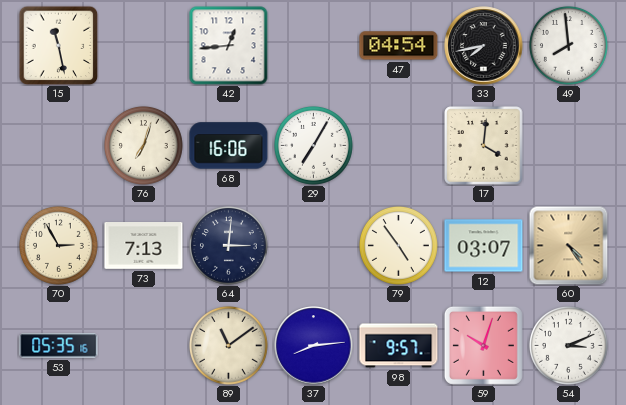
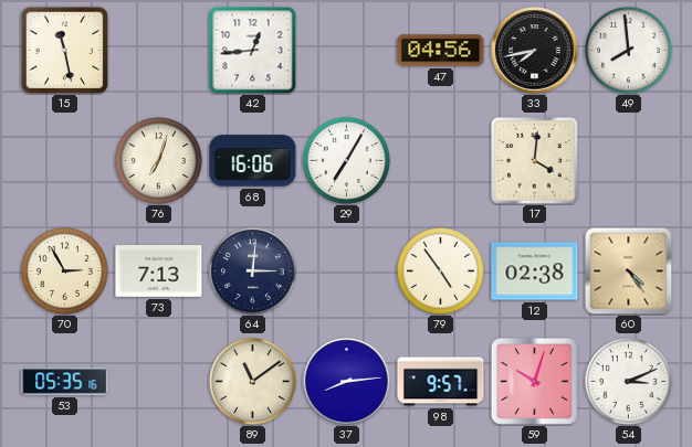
47: 04:54 -> 04:56 (441, 51)
12: 03:07 -> 02:38 (535, 272)
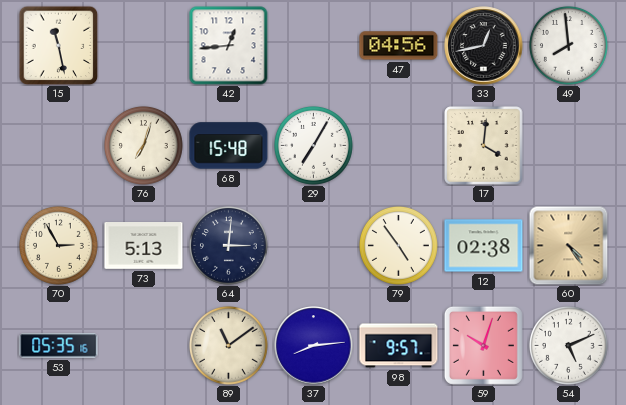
33: 7:43 -> 12:43 (484, 46)
68: 16:06 -> 15:48 (229, 146)
73: 7:13 -> 5:13 (144, 246)
54: 3:11 -> 5:11 (568, 345)
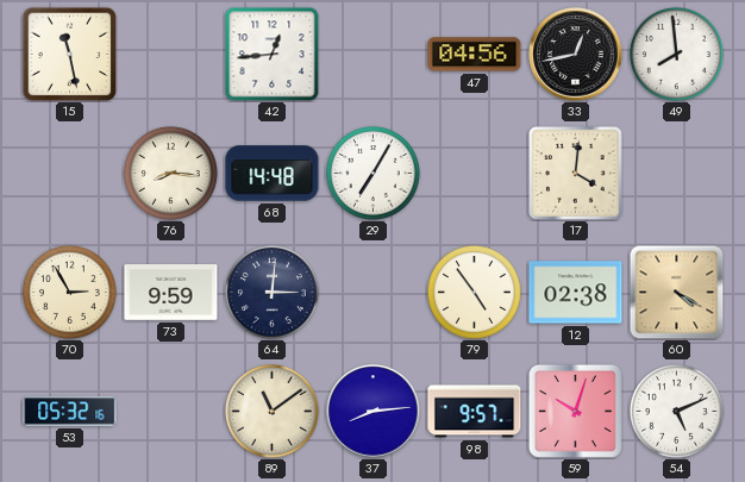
76: 7:03 -> 8:16 (170, 173)
68: 15:48 -> 14:48 (273, 174)
73: 5:13 -> 9:59 (171, 293)
60: 4:24 -> 4:20 (676, 292)
53: 05:35 -> 05:32 (70, 412)
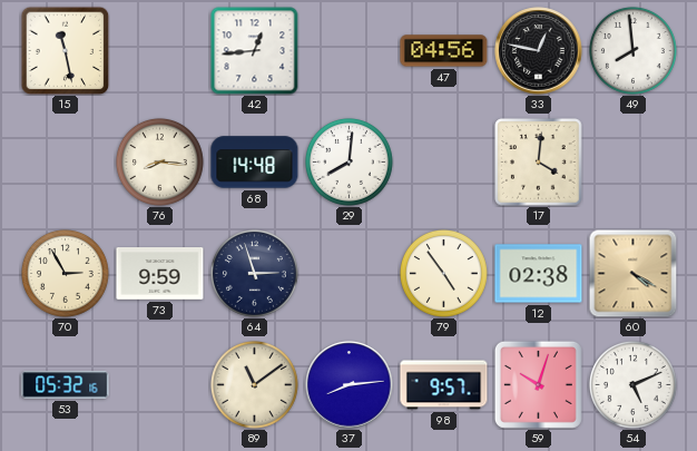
33: 12:43 -> 12:47 (539, 51)
29: 7:05 -> 8:01 (348, 161)
64: 3:01 -> 2:57 (254, 273)
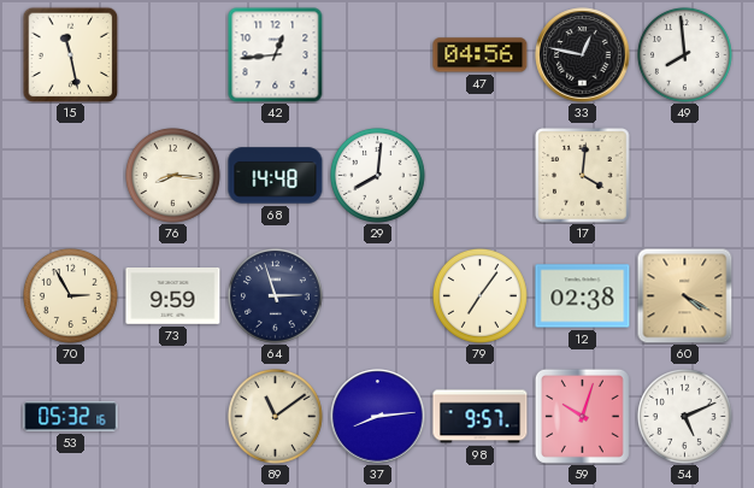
79: 4:54 -> 7:06 (479, 295)
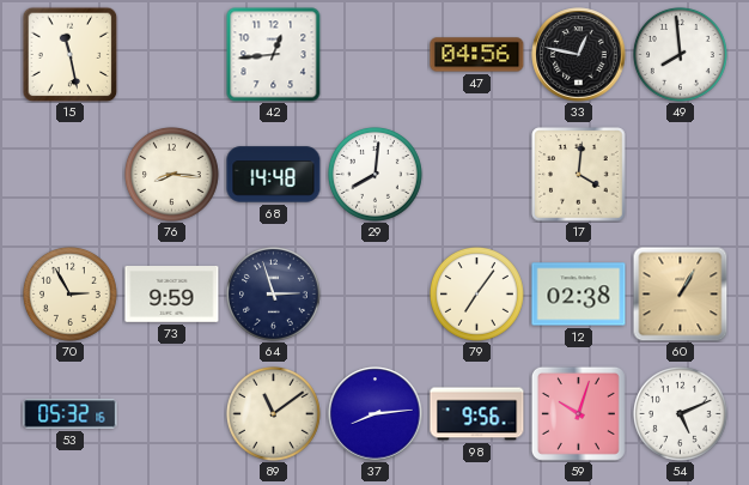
60: 4:20 -> 1:05 (680, 293)
98: 9:57 -> 9:56 (477, 414)
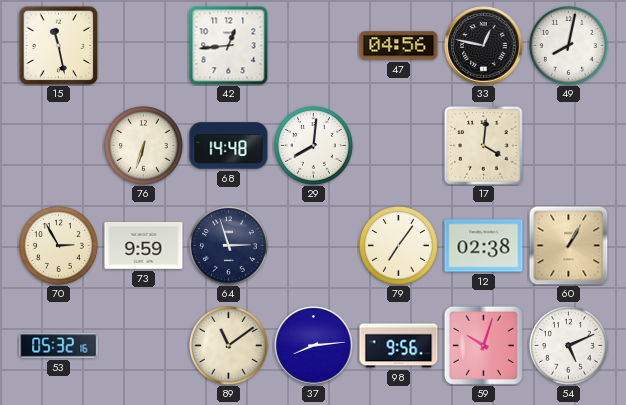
49: 7:59 -> 8:02 (568, 45)
76: 8:16 -> 6:33 (143, 145)
